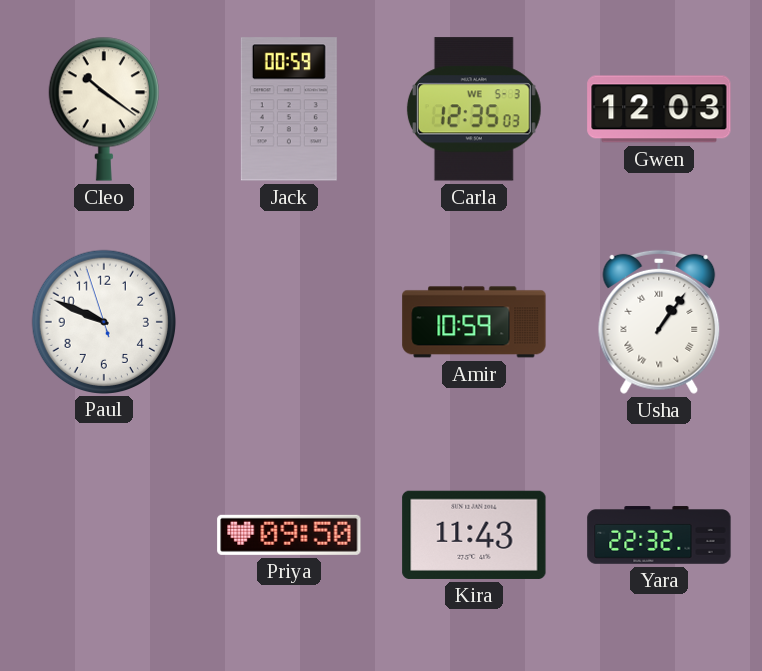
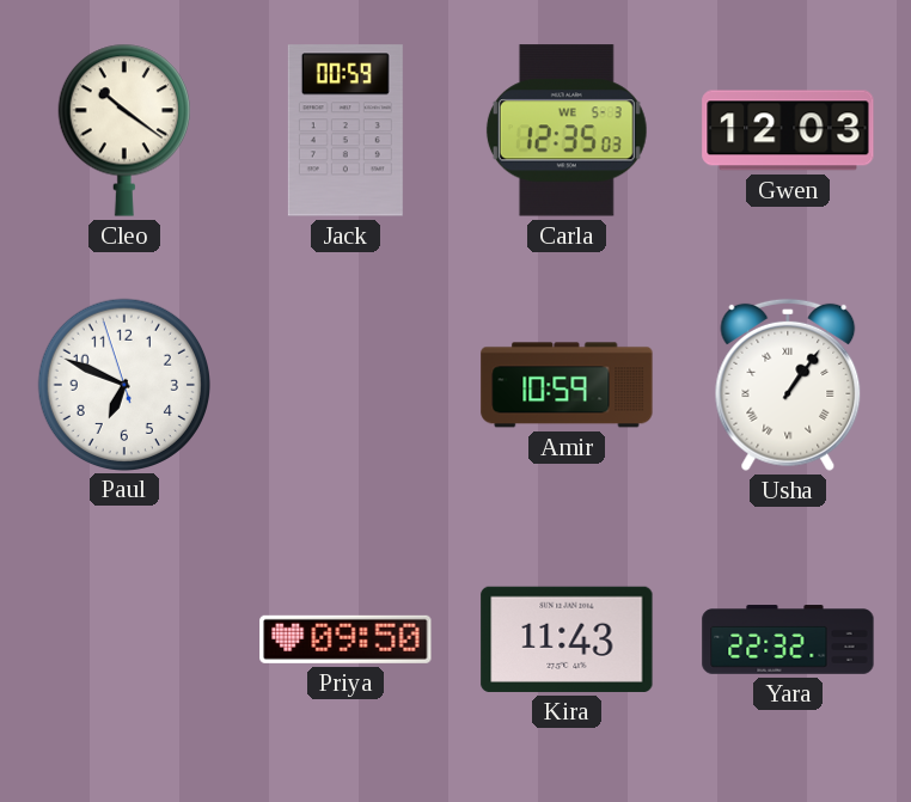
Paul: 9:48 -> 6:48 (123, 384)
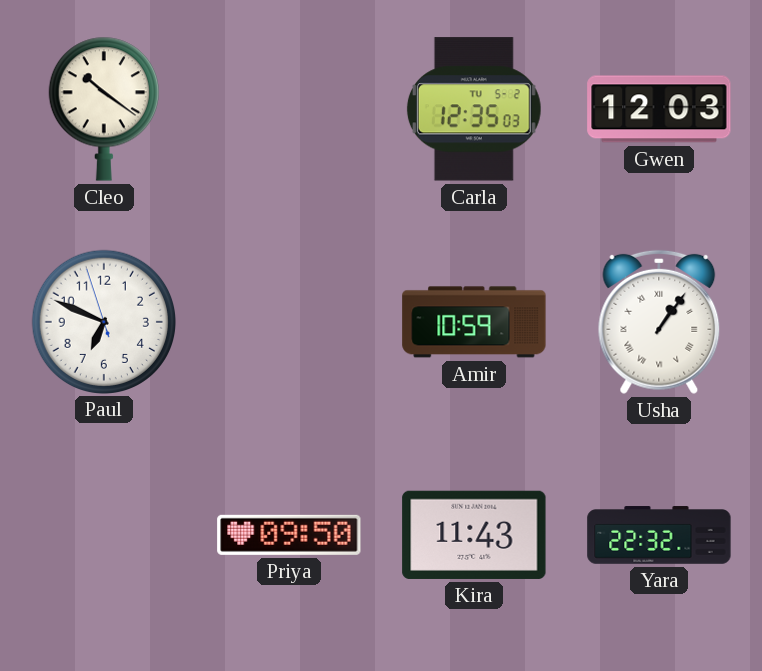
Jack: 00:59 -> none (346, 130)
Carla date: WE 5-3 -> TU 5-2 (474, 109)
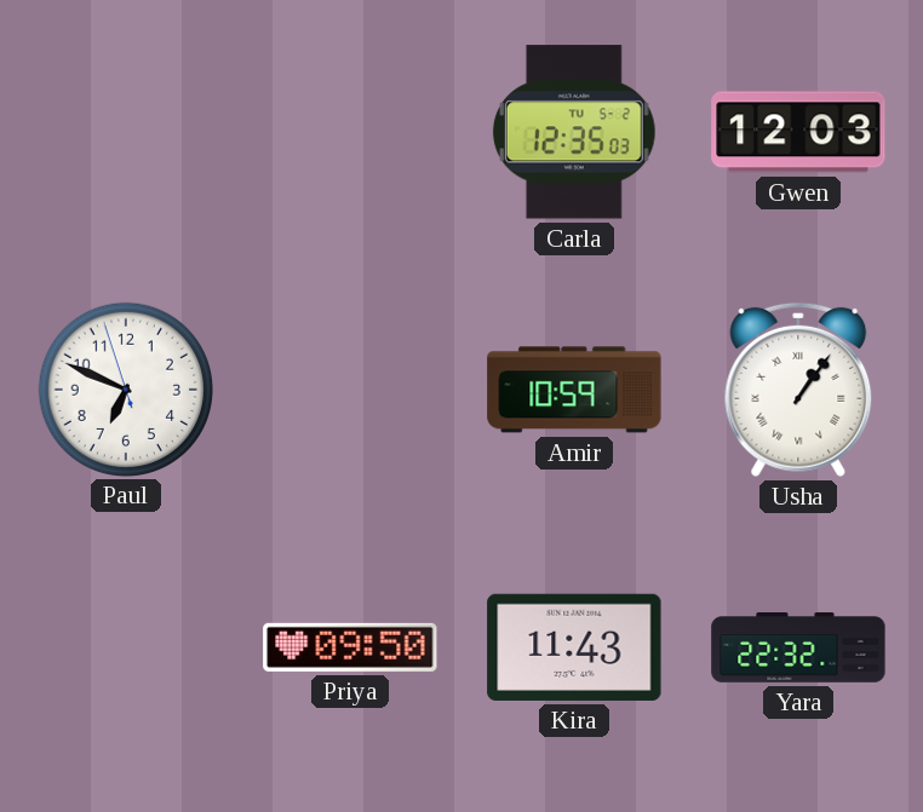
Cleo: 10:21 -> none (104, 109)
